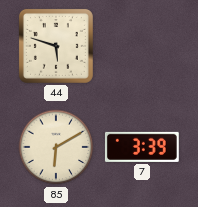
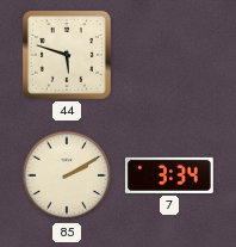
85: 6:10 -> 2:10 (67, 175)
7: 3:39 -> 3:34 (169, 175)
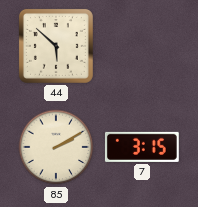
44: 5:48 -> 5:52 (56, 46)
7: 3:34 -> 3:15 (142, 147)
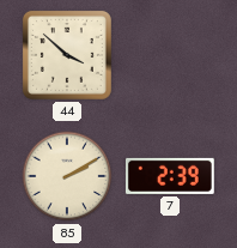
44: 5:52 -> 3:52 (67, 55)
7: 3:15 -> 2:39 (170, 176)
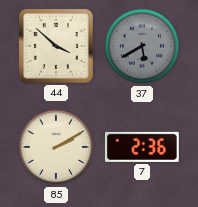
37: none -> 5:40 (142, 46)
7: 2:39 -> 2:36 (142, 147)
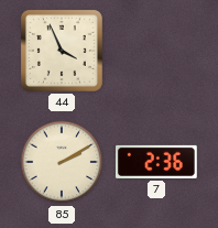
44: 3:52 -> 3:56 (62, 51)
37: 5:40 -> none (142, 46)
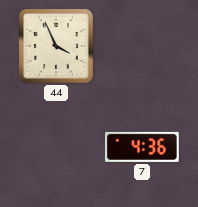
85: 2:10 -> none (62, 162)
7: 2:36 -> 4:36 (142, 147)
